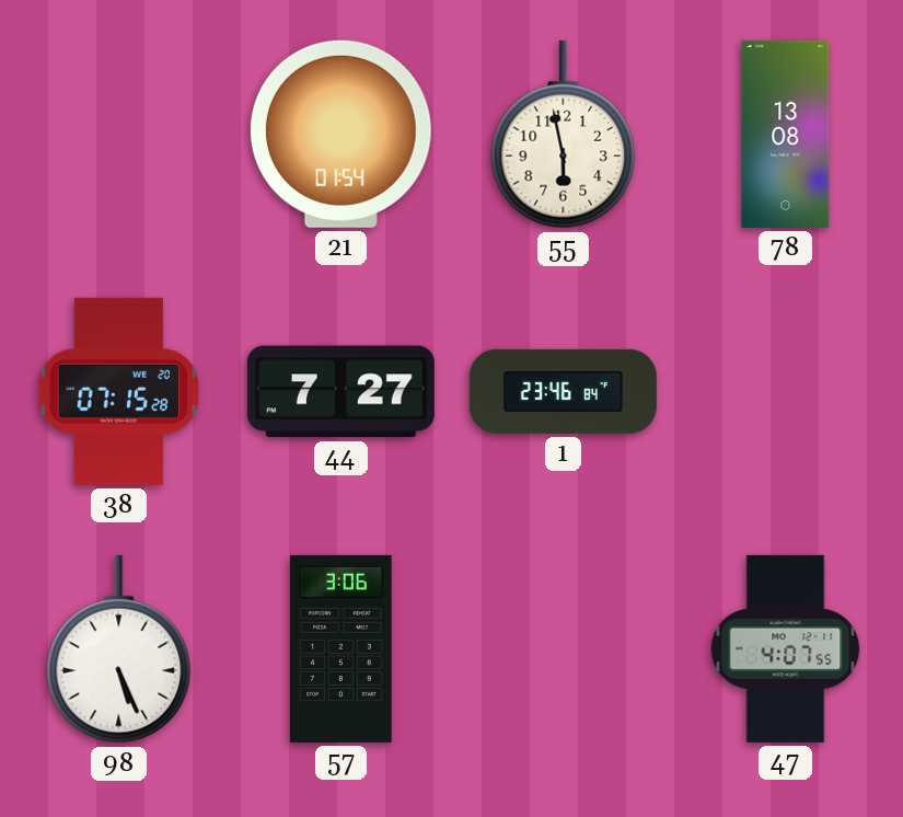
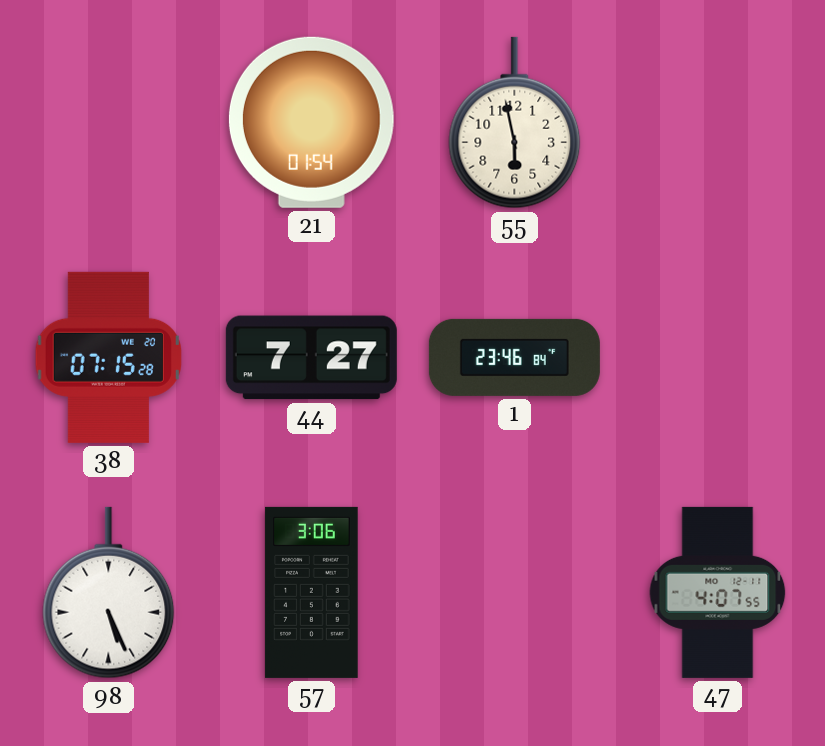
78: 13:08 -> none (786, 134)
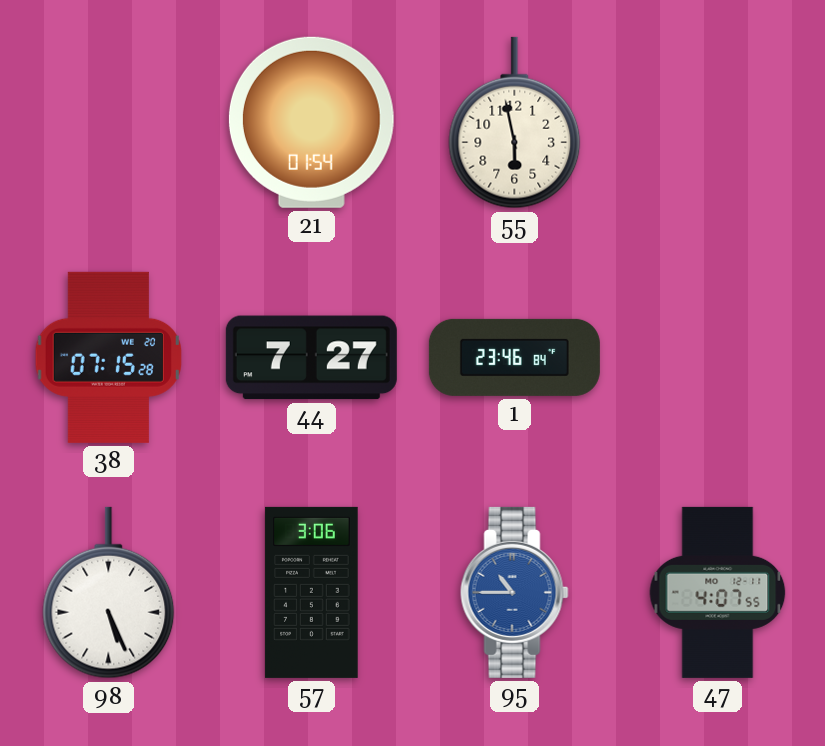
95: none -> 10:45 (515, 592)
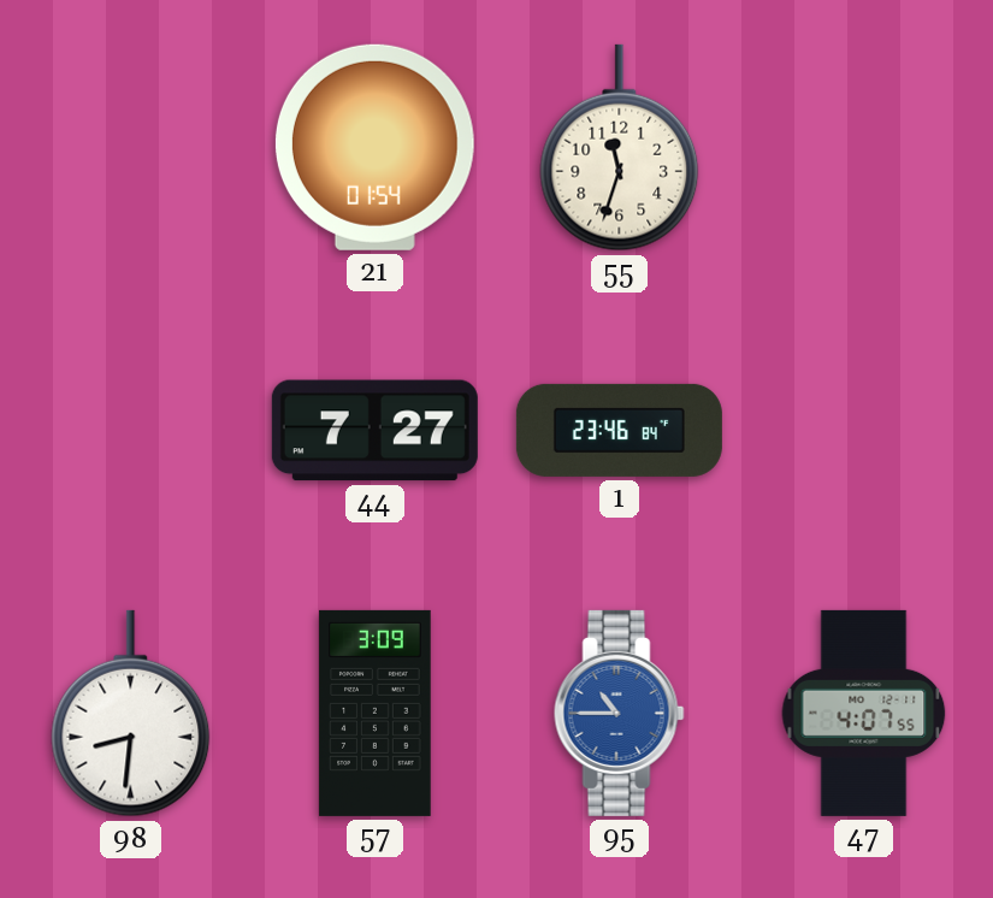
55: 5:58 -> 11:33 (620, 148)
38: 07:15 -> none (108, 357)
98: 5:26 -> 8:31 (131, 714)
57: 3:06 -> 3:09 (376, 713)
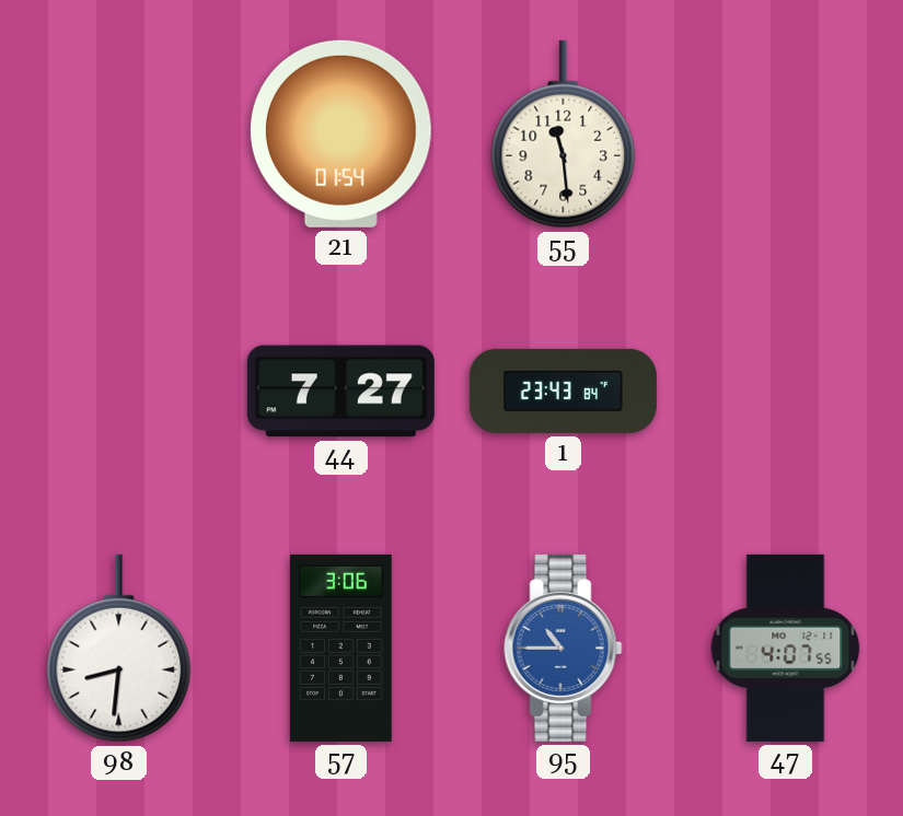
55: 11:33 -> 11:29 (564, 135)
1: 23:46 -> 23:43 (563, 390)
57: 3:09 -> 3:06 (341, 648)
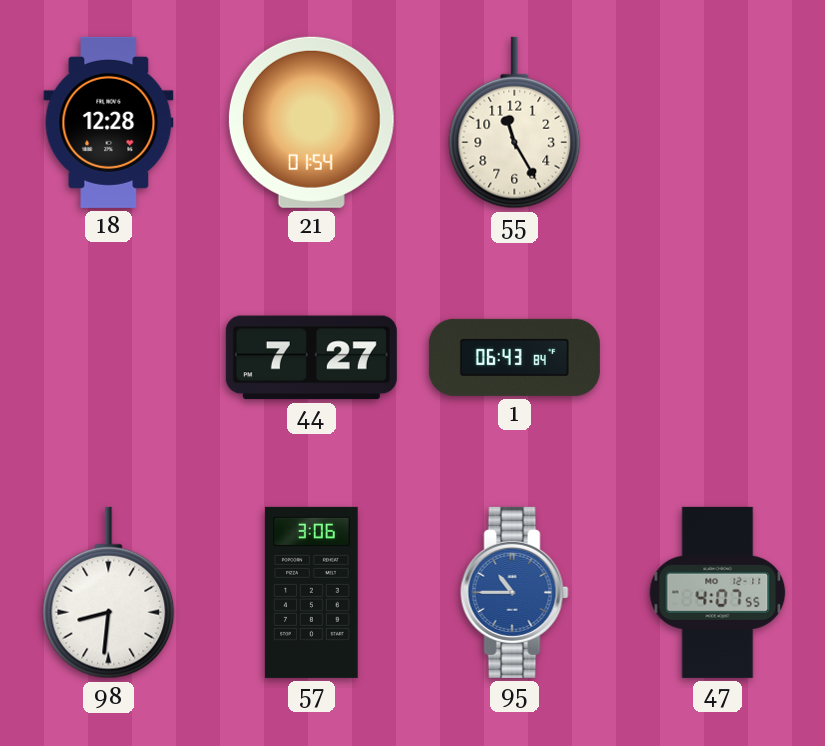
18: none -> 12:28 (109, 122)
55: 11:29 -> 11:25 (515, 123)
1: 23:43 -> 06:43 (514, 357)
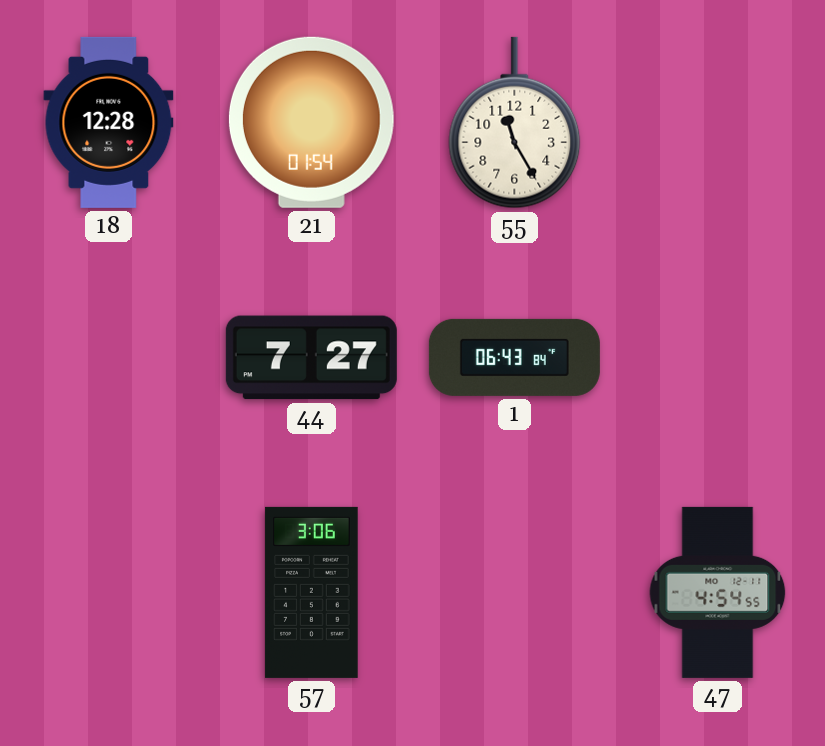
98: 8:31 -> none (109, 593)
95: 10:45 -> none (515, 592)
47: 4:07 -> 4:54 (718, 592)
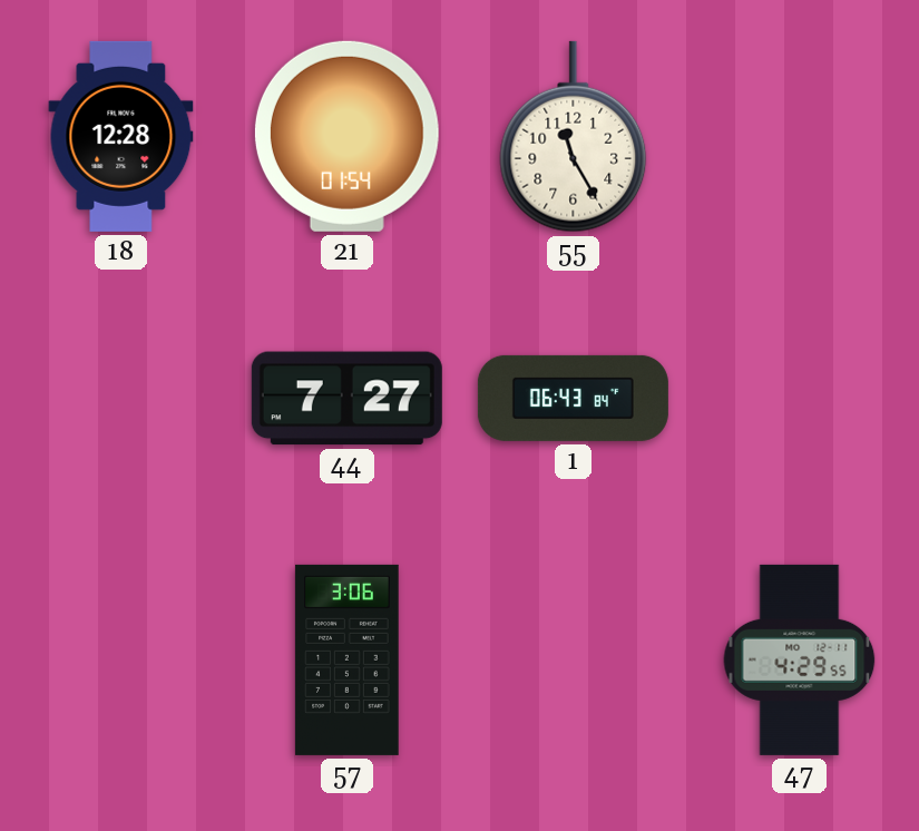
47: 4:54 -> 4:29 (800, 659)
